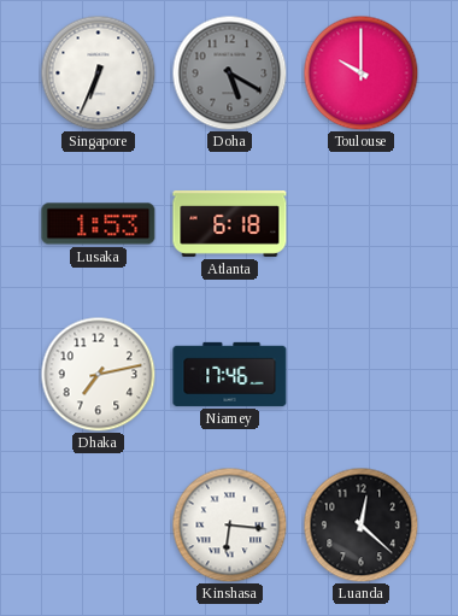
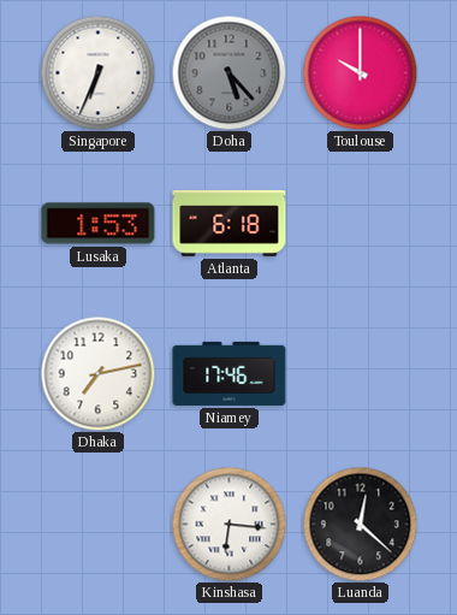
Doha: 5:20 -> 5:23 (228, 72)
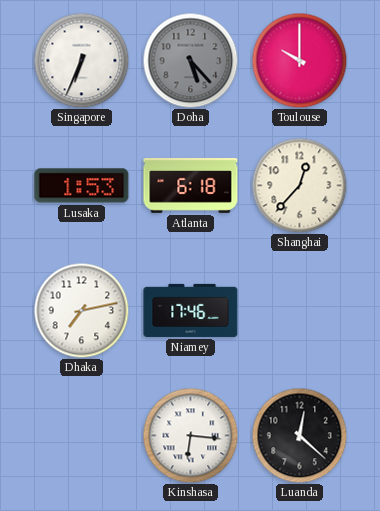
Shanghai: none -> 12:37 (299, 185)
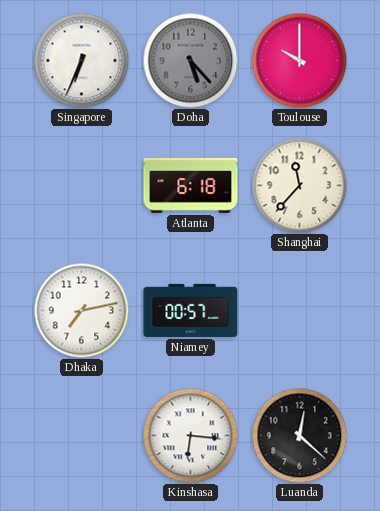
Lusaka: 1:53 -> none (82, 186)
Shanghai: 12:37 -> 11:37 (299, 185)
Niamey: 17:46 -> 00:57 (191, 310)
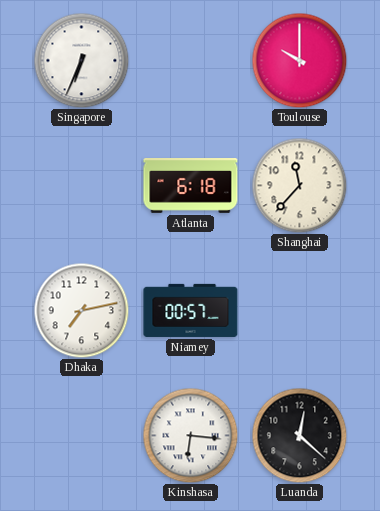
Doha: 5:23 -> none (190, 60)
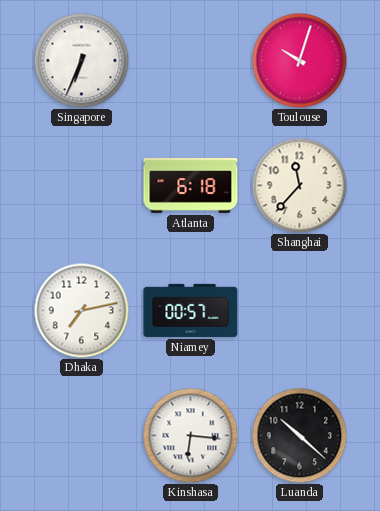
Toulouse: 10:00 -> 10:03 (299, 60)
Luanda: 12:22 -> 10:22 (299, 435)
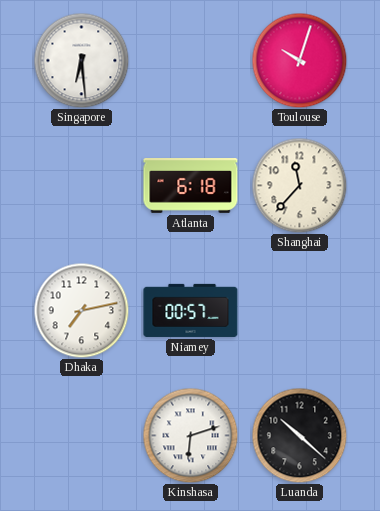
Singapore: 6:34 -> 6:29 (81, 60)
Kinshasa: 6:16 -> 6:12 (190, 435)
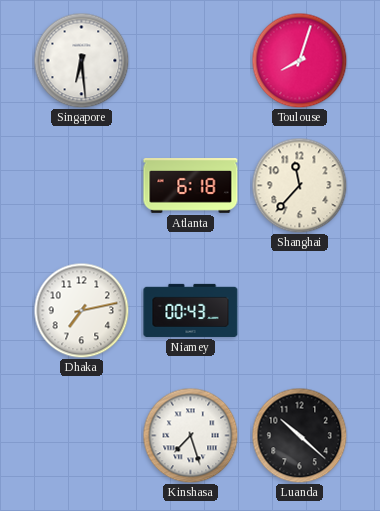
Toulouse: 10:03 -> 8:03 (299, 60)
Niamey: 00:57 -> 00:43 (191, 310)
Kinshasa: 6:12 -> 7:27 (190, 435)
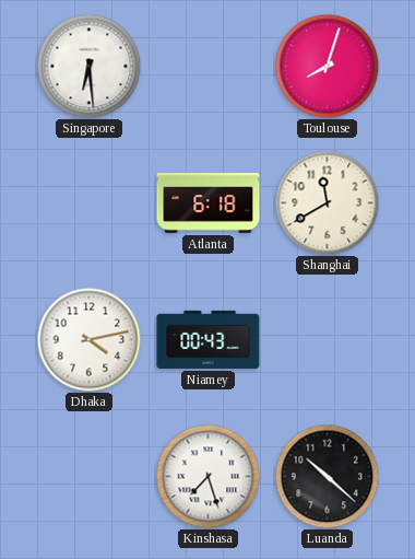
Shanghai: 11:37 -> 11:40 (327, 202)
Dhaka: 7:13 -> 4:13 (88, 339)
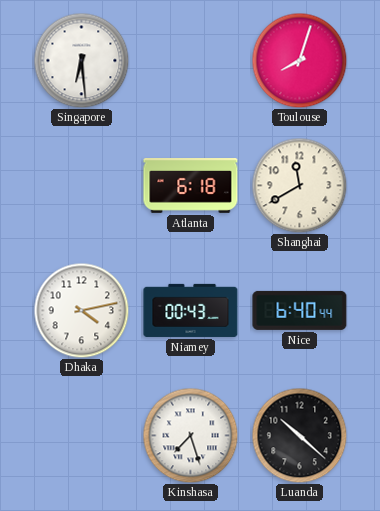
Nice: none -> 6:40 (300, 310)
